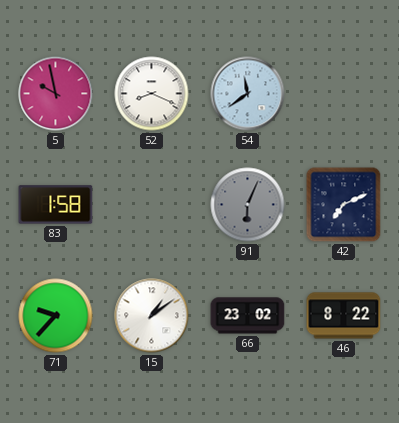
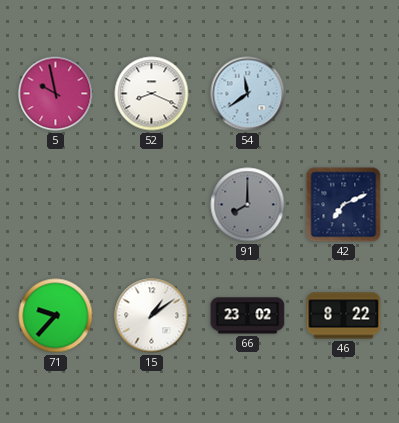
83: 1:58 -> none (56, 205)
91: 6:04 -> 8:00 (248, 205)
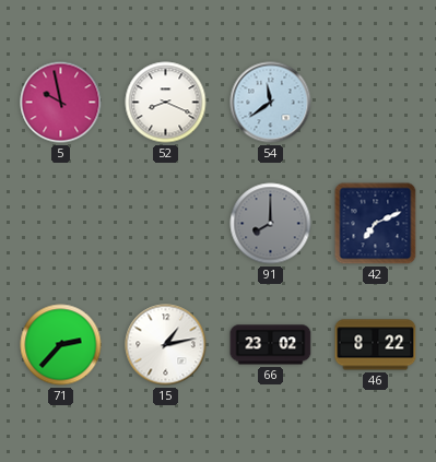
71: 9:37 -> 2:37 (61, 345)
15: 1:09 -> 1:13 (166, 345)
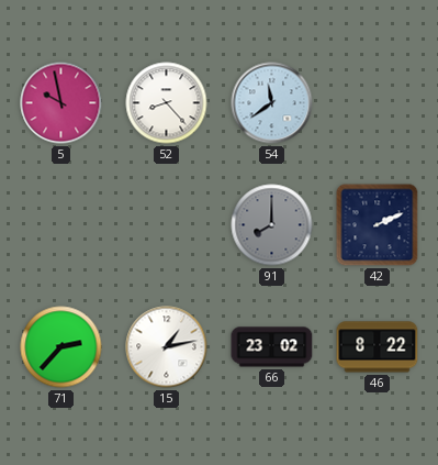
52: 8:19 -> 8:23 (167, 103)
42: 7:11 -> 2:11 (378, 225)
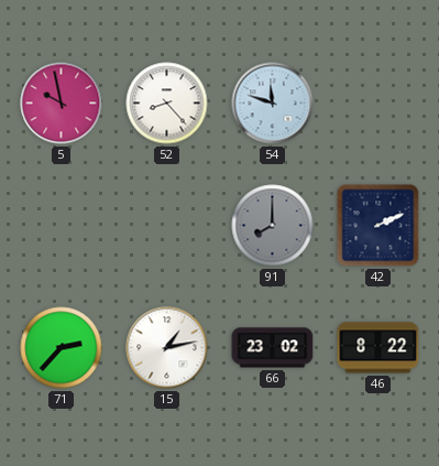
54: 11:39 -> 11:48 (273, 104)
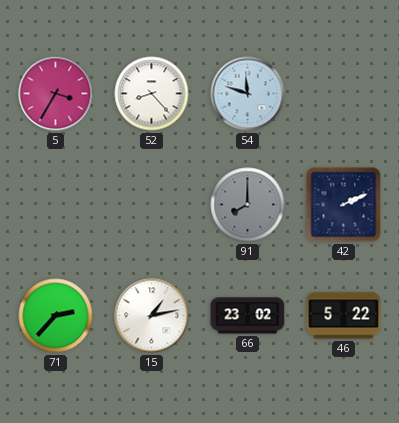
5: 9:58 -> 3:35 (56, 94)
46: 8:22 -> 5:22 (344, 316)
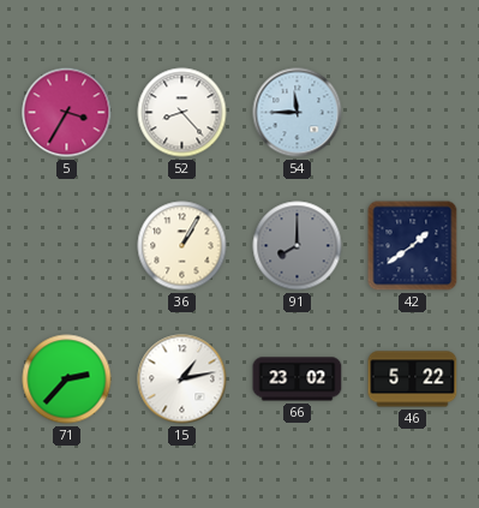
54: 11:48 -> 11:45 (298, 113)
36: none -> 1:05 (182, 246)
42: 2:11 -> 1:39 (413, 246)
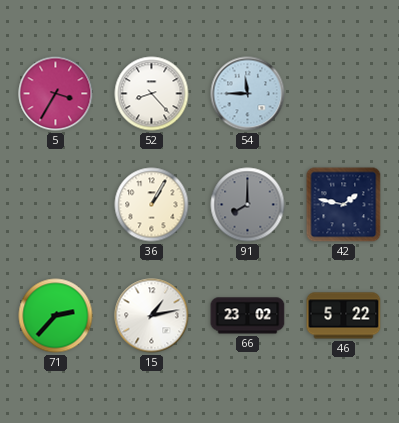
42: 1:39 -> 1:47 (344, 205)
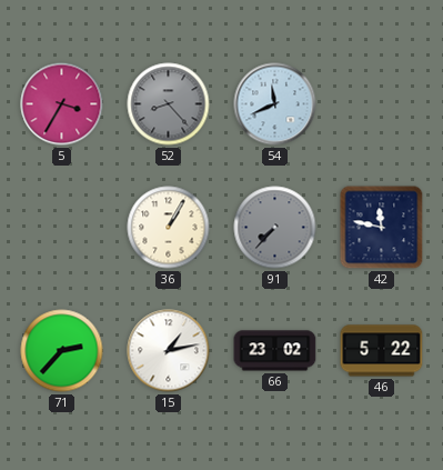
52 dial: white -> grey (169, 104)
54: 11:45 -> 11:41 (275, 104)
91: 8:00 -> 7:37 (275, 228)
42: 1:47 -> 11:47 (382, 228)
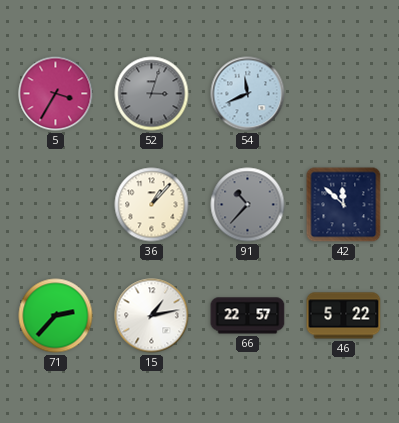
52: 8:23 -> 3:03 (152, 94)
36: 1:05 -> 1:07 (152, 205)
91: 7:37 -> 10:37 (248, 205)
42: 11:47 -> 11:52 (344, 205)
66: 23:02 -> 22:57 (248, 316)
